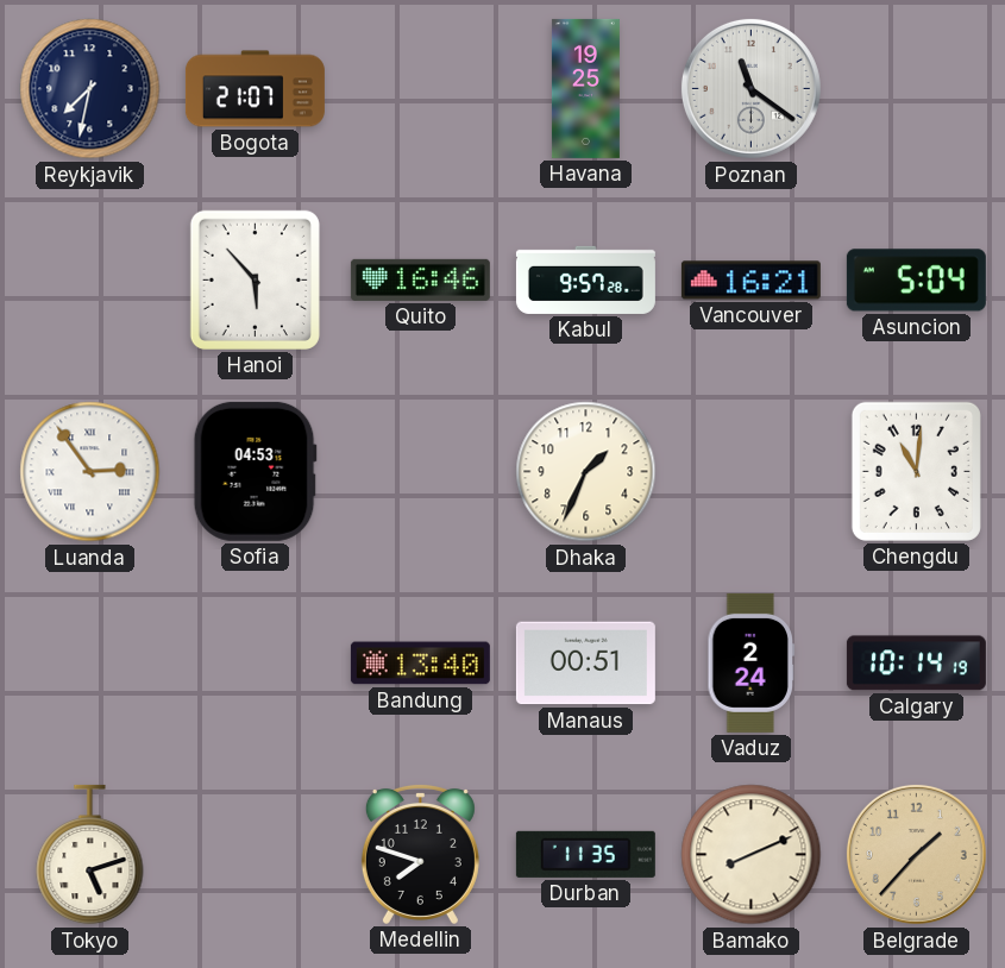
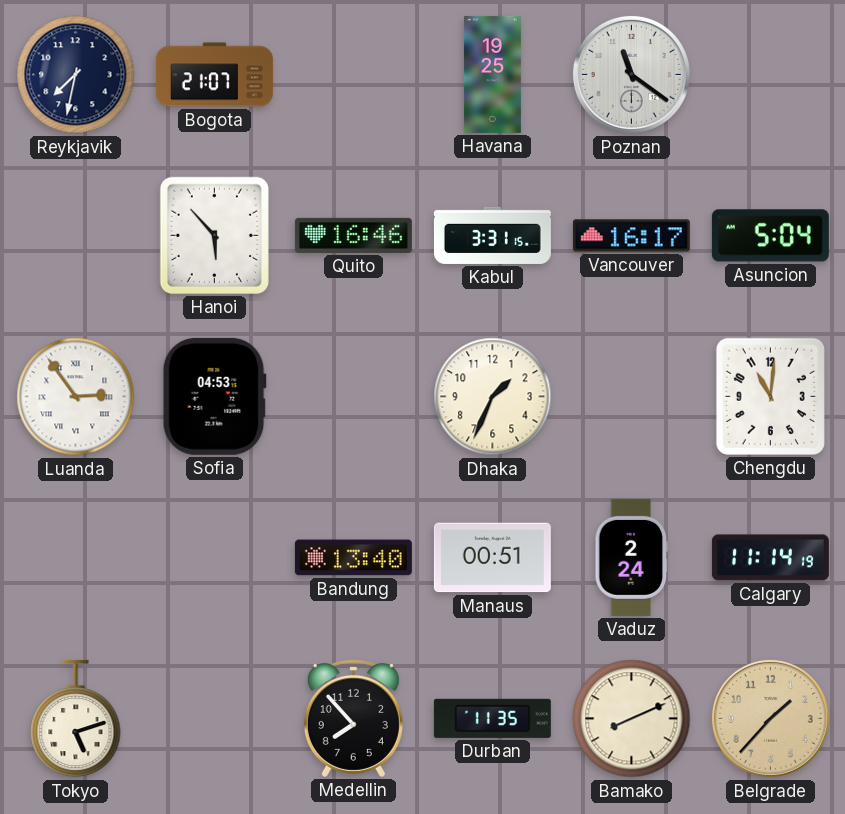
Kabul: 9:57 -> 3:31 (492, 235)
Vancouver: 16:21 -> 16:17 (631, 236)
Calgary: 10:14 -> 11:14 (770, 558)
Medellin: 7:48 -> 7:53 (353, 718)
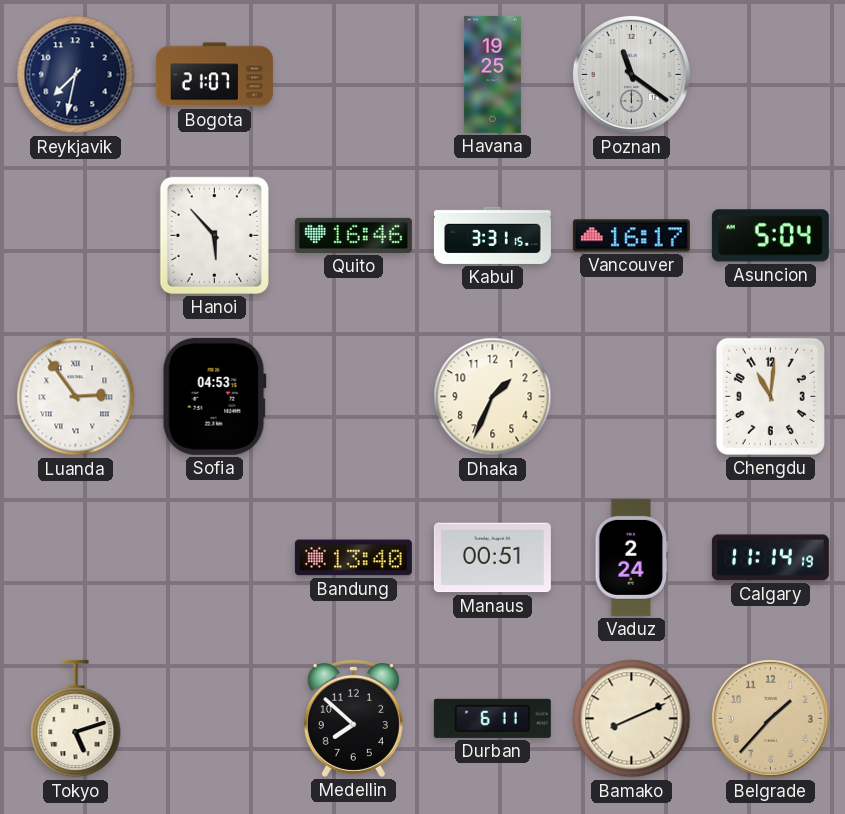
Medellin: 7:53 -> 7:52 (353, 718)
Durban: 11:35 -> 6:11 (492, 718)
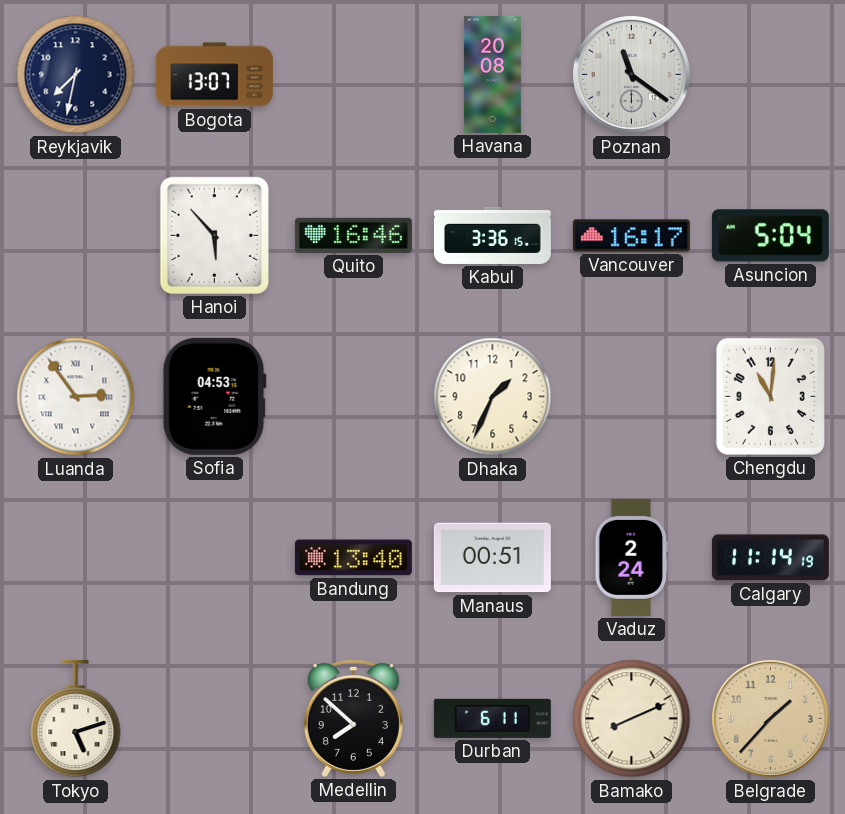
Bogota: 21:07 -> 13:07 (214, 75)
Havana: 19:25 -> 20:08 (492, 74)
Kabul: 3:31 -> 3:36 (492, 235)
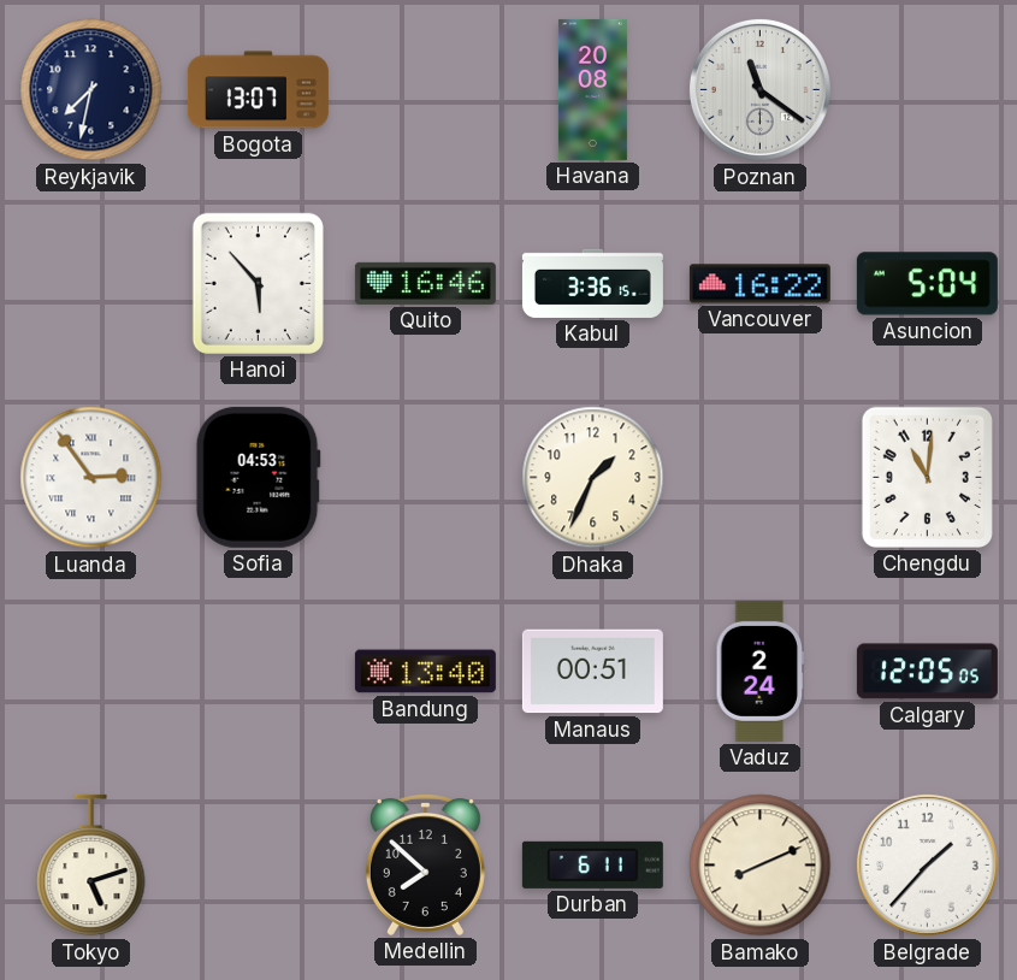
Vancouver: 16:17 -> 16:22 (759, 284)
Calgary: 11:14 -> 12:05 (927, 672)
Belgrade dial: champagne -> white (927, 864)
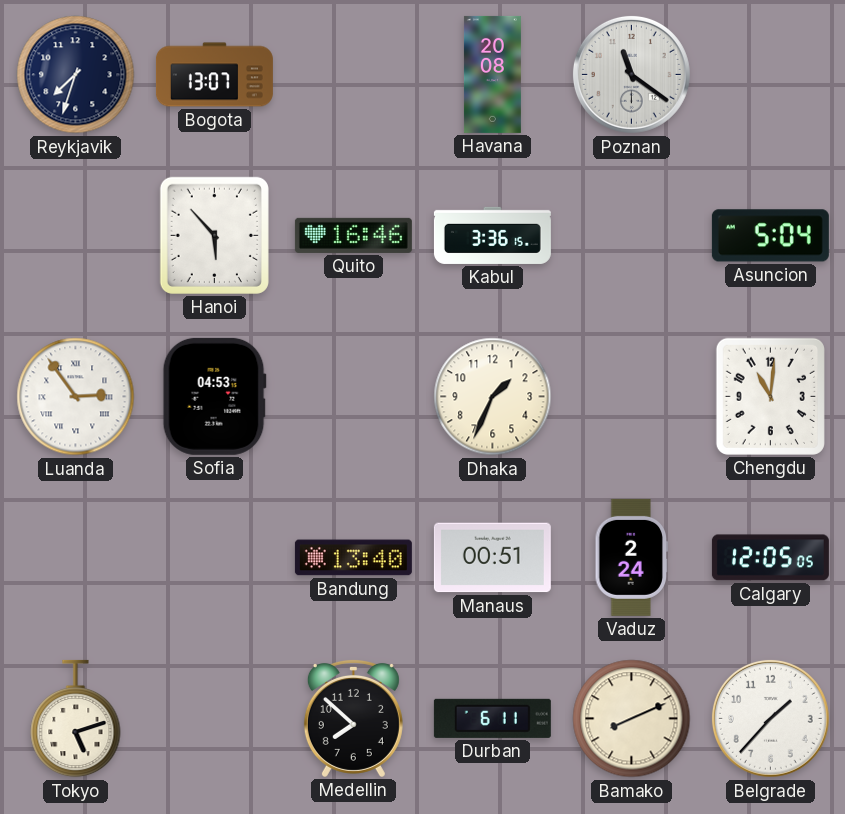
Reykjavik: 7:32 -> 7:33 (76, 75)
Vancouver: 16:22 -> none (759, 284)
